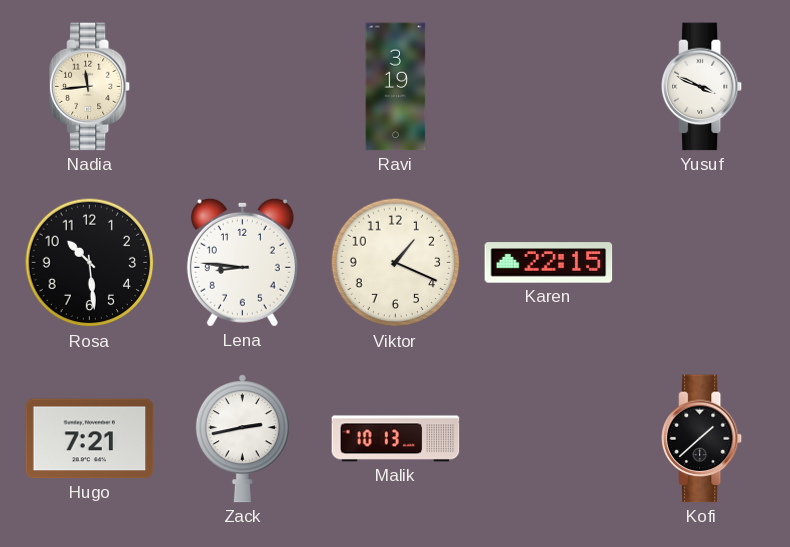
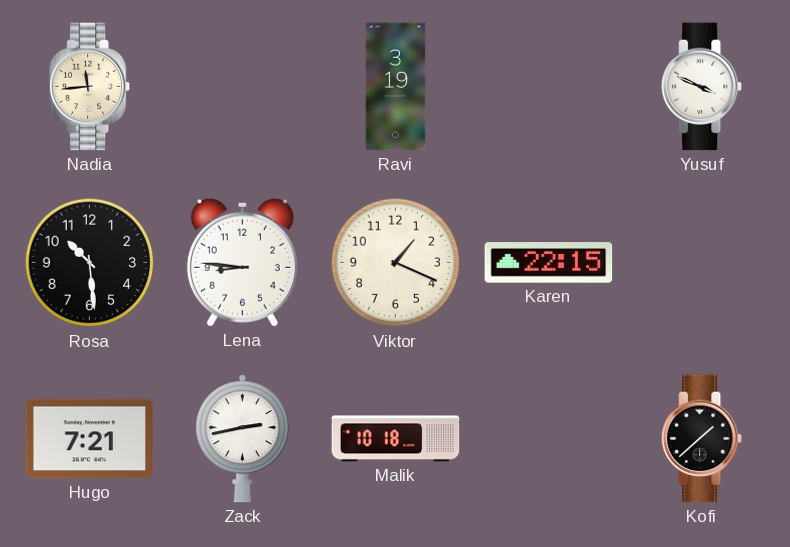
Malik: 10:13 -> 10:18 (396, 439)
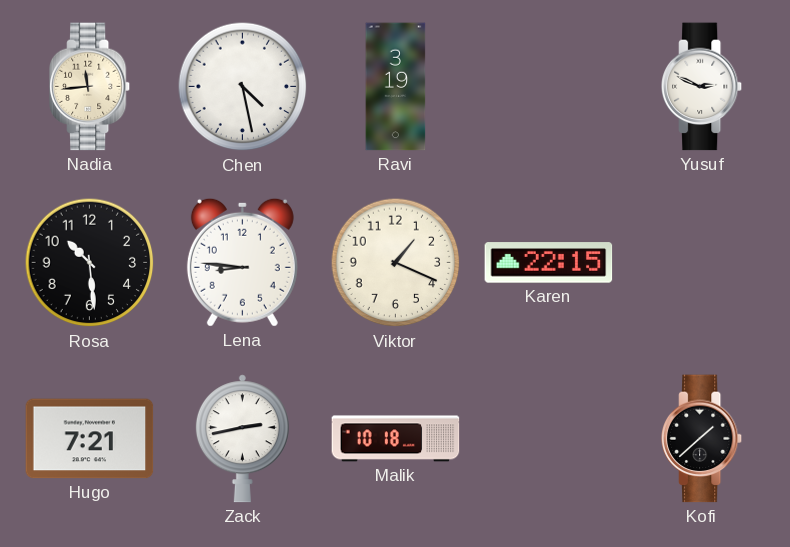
Chen: none -> 4:28 (243, 87)
Yusuf: 3:49 -> 2:49 (702, 87)
